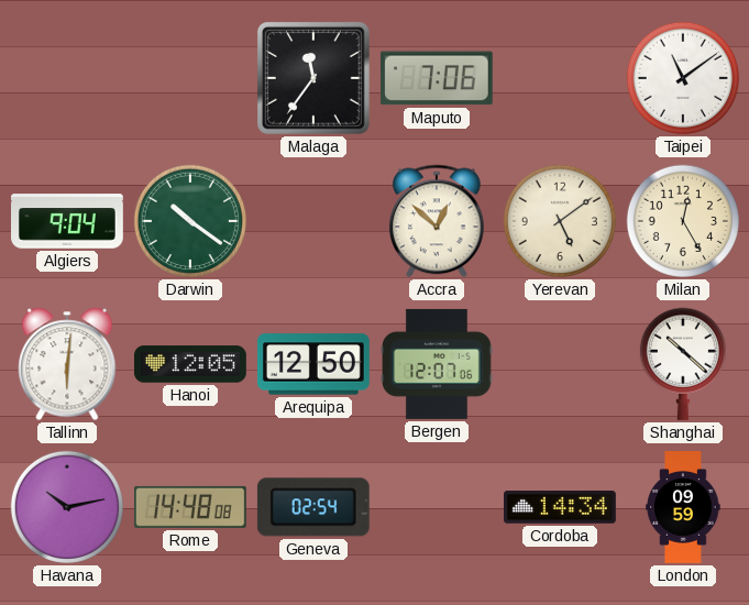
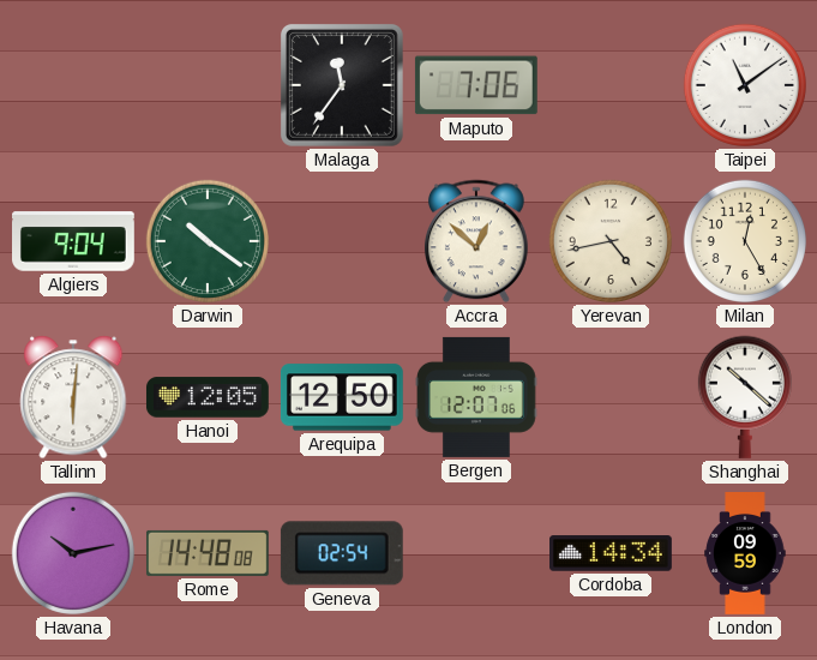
Yerevan: 5:09 -> 4:43 (611, 241)
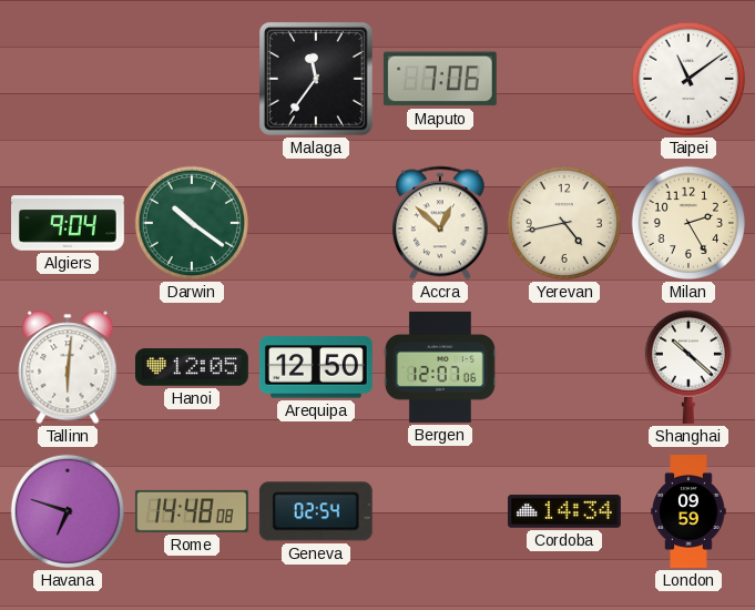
Milan: 12:25 -> 2:25 (688, 223)
Havana: 10:13 -> 6:48 (68, 511)
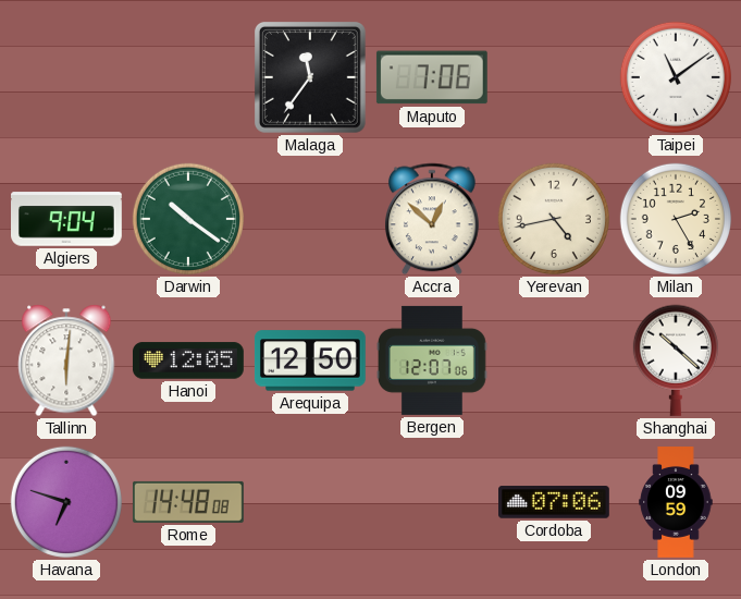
Geneva: 02:54 -> none (316, 511)
Cordoba: 14:34 -> 07:06 (555, 502)
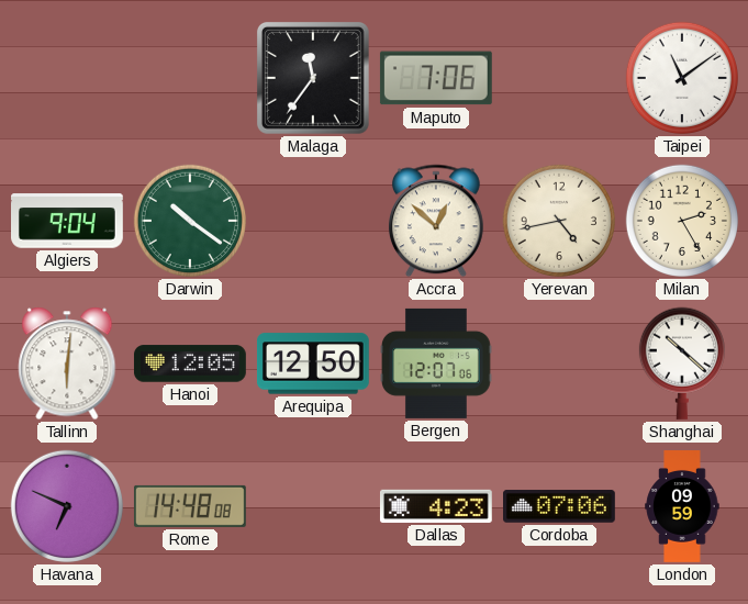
Havana: 6:48 -> 6:49 (67, 506)
Dallas: none -> 4:23 (436, 506)
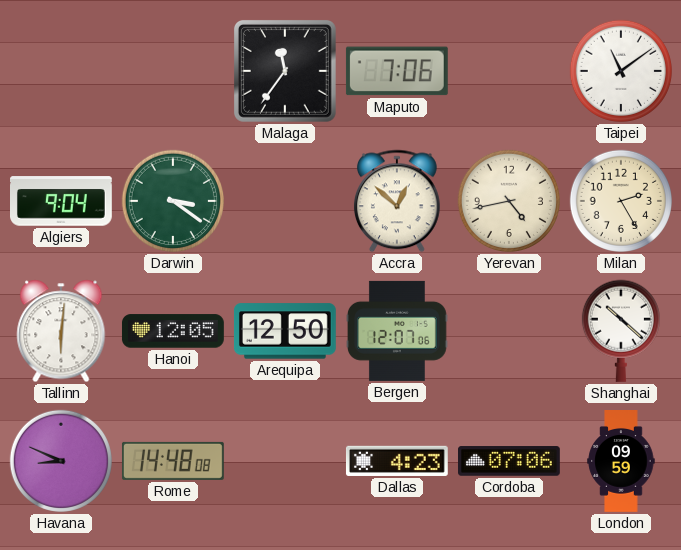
Darwin: 10:21 -> 3:21 (173, 201)
Havana: 6:49 -> 8:49 (61, 461)
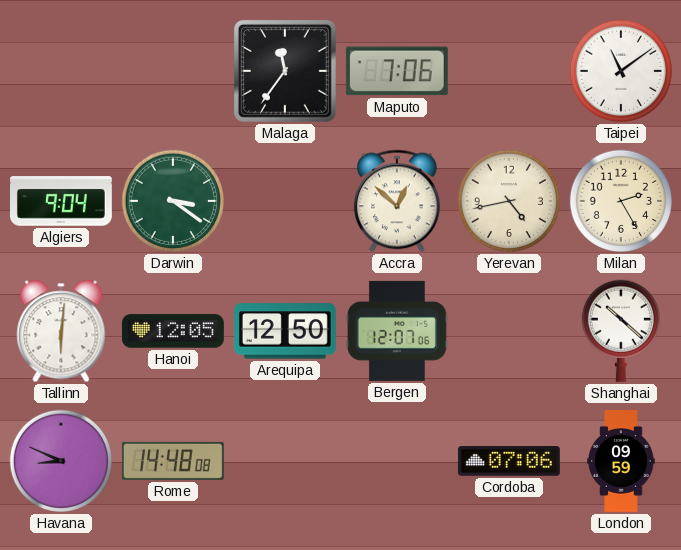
Dallas: 4:23 -> none (397, 461)
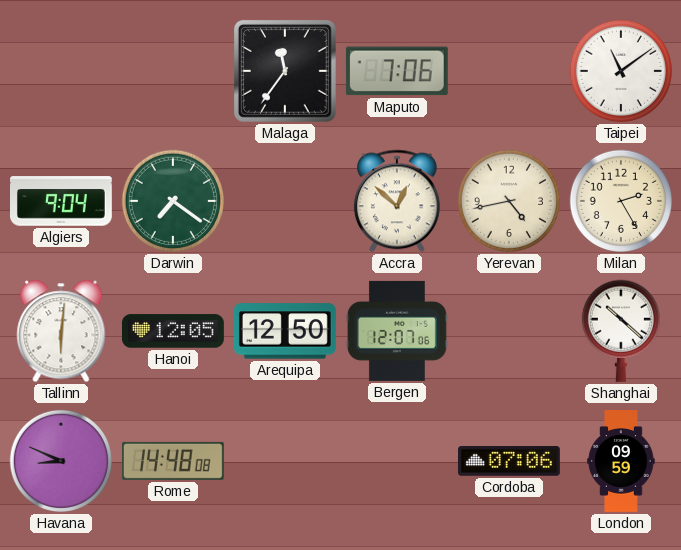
Darwin: 3:21 -> 7:21 (173, 201)
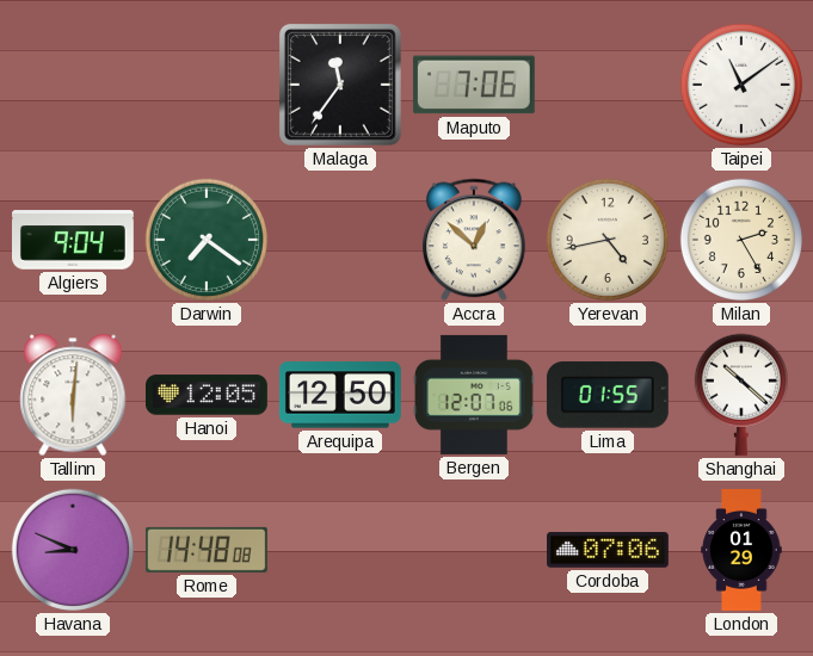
Lima: none -> 01:55 (608, 395)
London: 09:59 -> 01:29 (741, 551)
